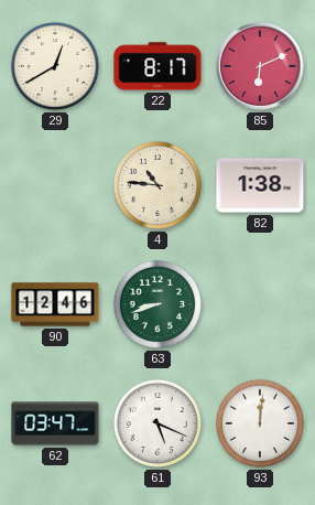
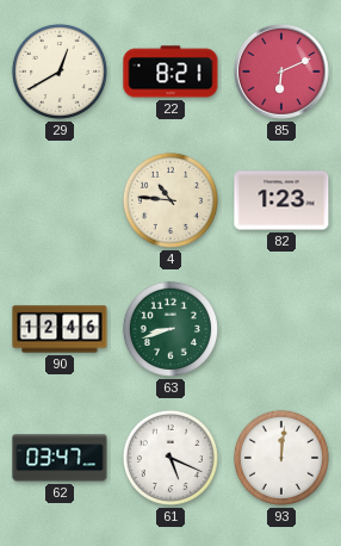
22: 8:17 -> 8:21 (170, 72)
82: 1:38 -> 1:23 (281, 200)
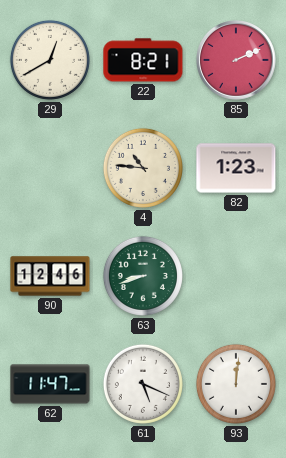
85: 6:11 -> 2:11 (237, 61)
62: 03:47 -> 11:47 (50, 384)
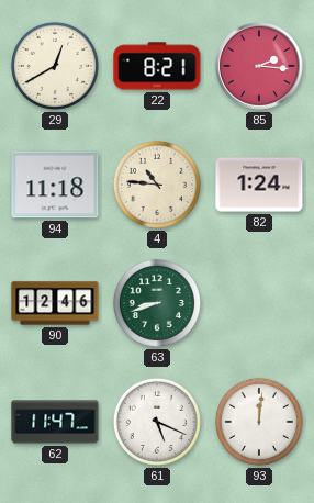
85: 2:11 -> 2:16 (260, 67)
94: none -> 11:18 (55, 185)
82: 1:23 -> 1:24 (259, 185)
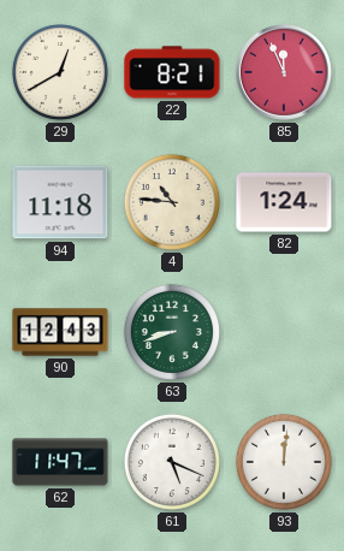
85: 2:16 -> 11:56 (285, 73)
90: 12:46 -> 12:43 (60, 332)
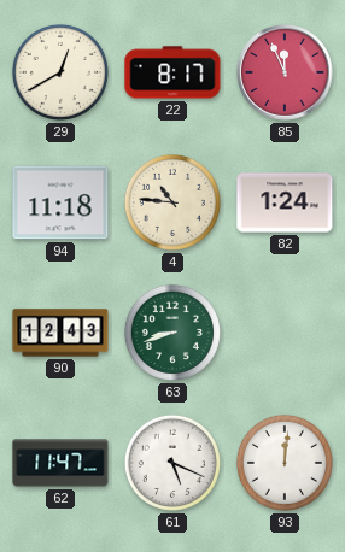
22: 8:21 -> 8:17 (172, 72)
